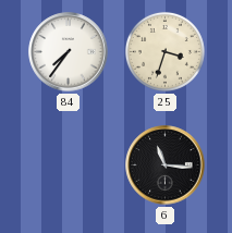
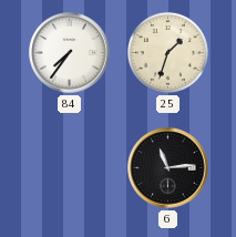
25: 3:33 -> 1:33 (167, 52)
6: 11:16 -> 11:14 (168, 168)
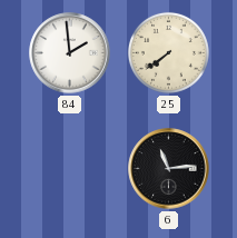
84: 7:36 -> 1:59 (70, 53)
25: 1:33 -> 7:39 (168, 52)
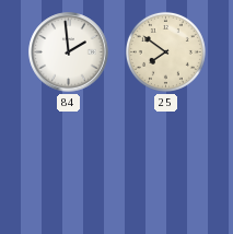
25: 7:39 -> 7:51 (165, 51)
6: 11:14 -> none (169, 169)
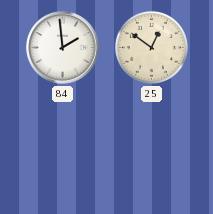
25: 7:51 -> 12:51 (151, 47)
